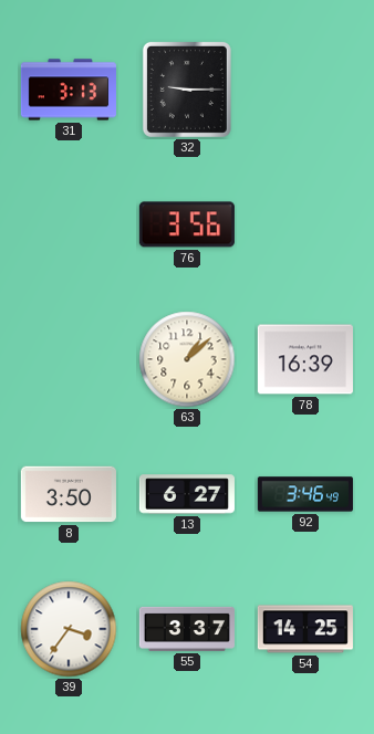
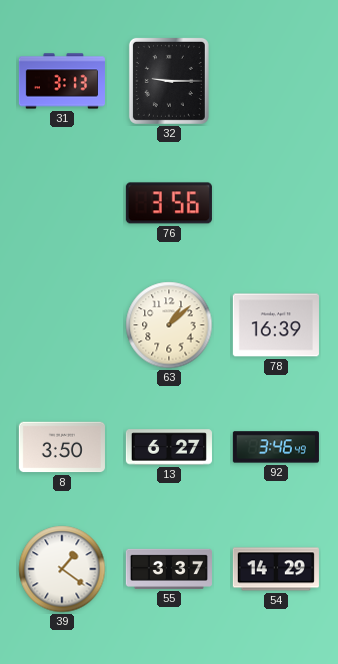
39: 3:36 -> 1:21 (62, 569)
54: 14:25 -> 14:29 (276, 569)
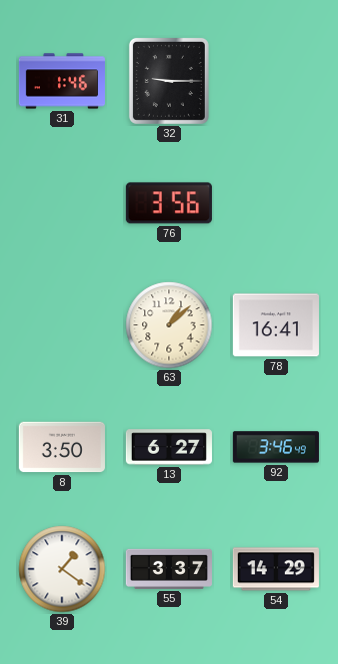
31: 3:13 -> 1:46 (62, 81)
78: 16:39 -> 16:41 (276, 325)
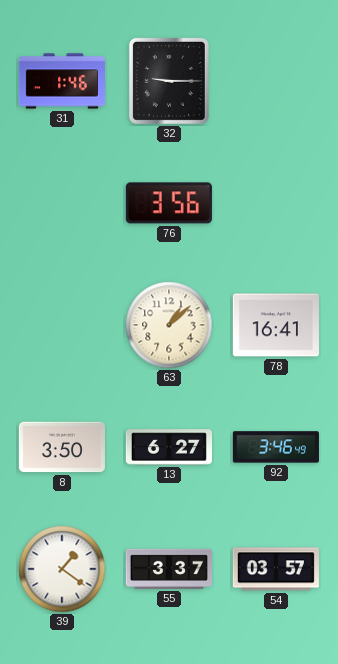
54: 14:29 -> 03:57 (276, 569)
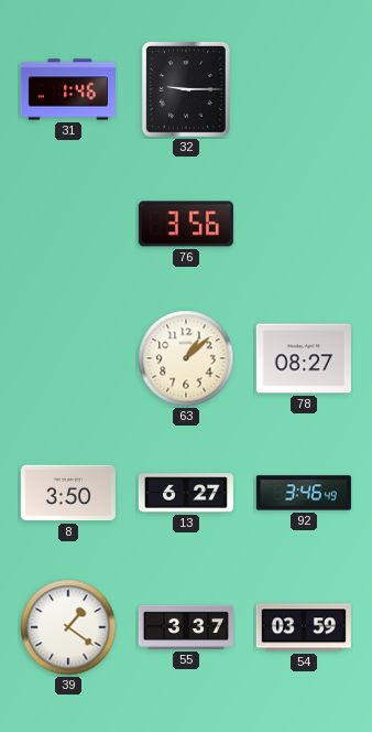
78: 16:41 -> 08:27 (304, 358)
54: 03:57 -> 03:59 (304, 627)
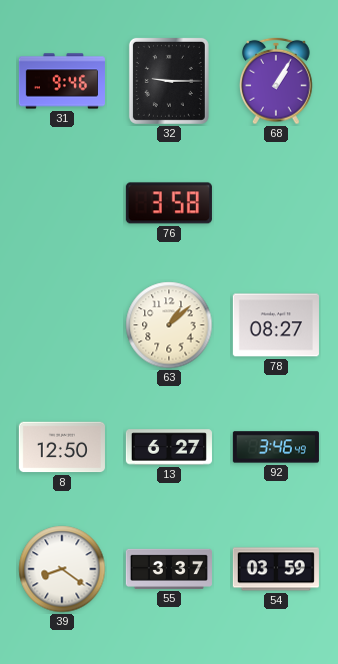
31: 1:46 -> 9:46 (62, 81)
68: none -> 1:05 (277, 81)
76: 3:56 -> 3:58 (169, 203)
8: 3:50 -> 12:50 (62, 447)
39: 1:21 -> 8:21 (62, 569)
